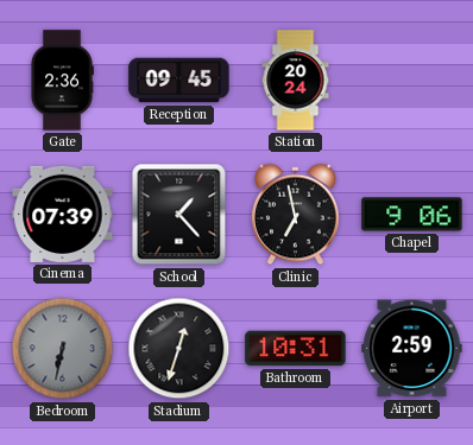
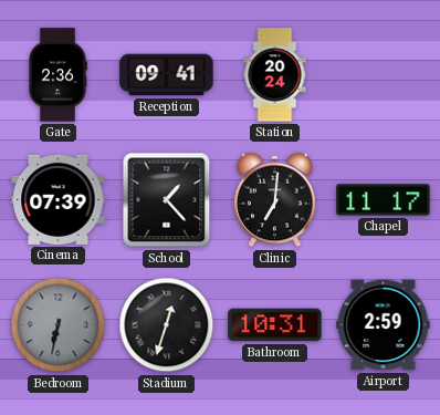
Reception: 09:45 -> 09:41 (167, 75)
Clinic: 6:58 -> 7:01 (275, 200)
Chapel: 9:06 -> 11:17 (384, 200)
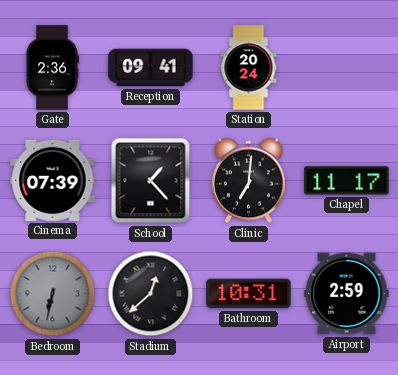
Stadium: 12:33 -> 12:38 (151, 294)
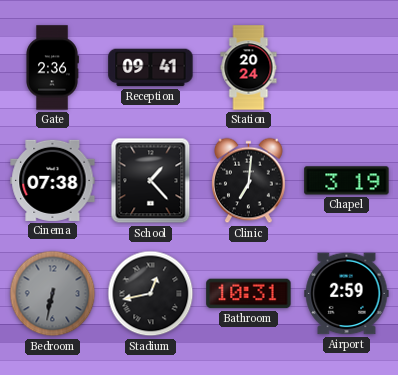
Cinema: 07:39 -> 07:38 (53, 180)
Chapel: 11:17 -> 3:19 (347, 181)
Stadium: 12:38 -> 12:43 (151, 294)
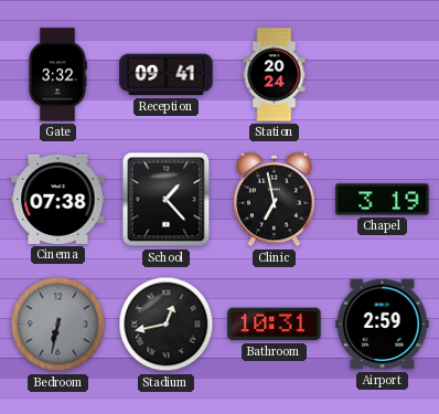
Gate: 2:36 -> 3:32 (57, 75)
Clinic: 7:01 -> 6:58 (275, 200)
